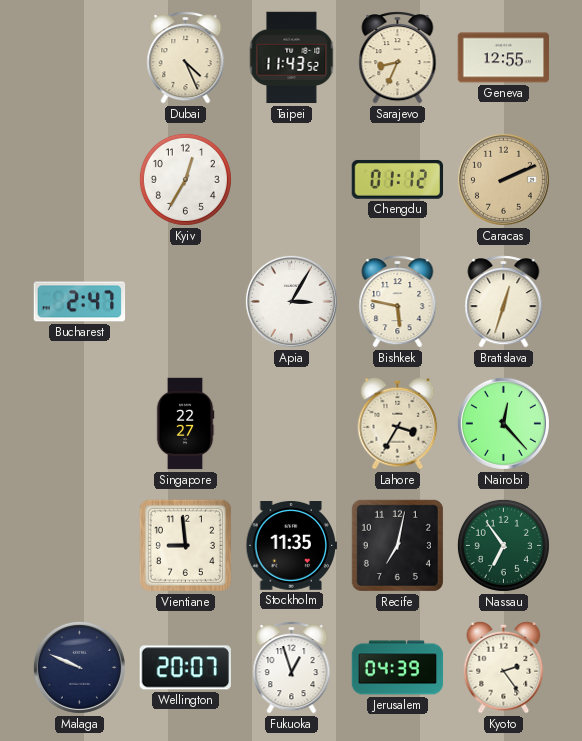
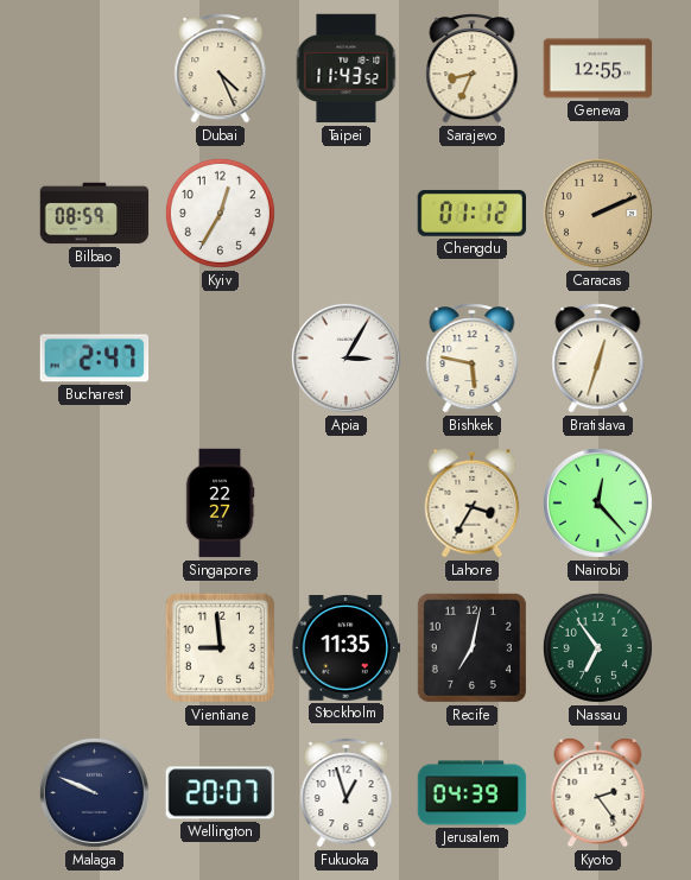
Bilbao: none -> 08:59 (95, 214)
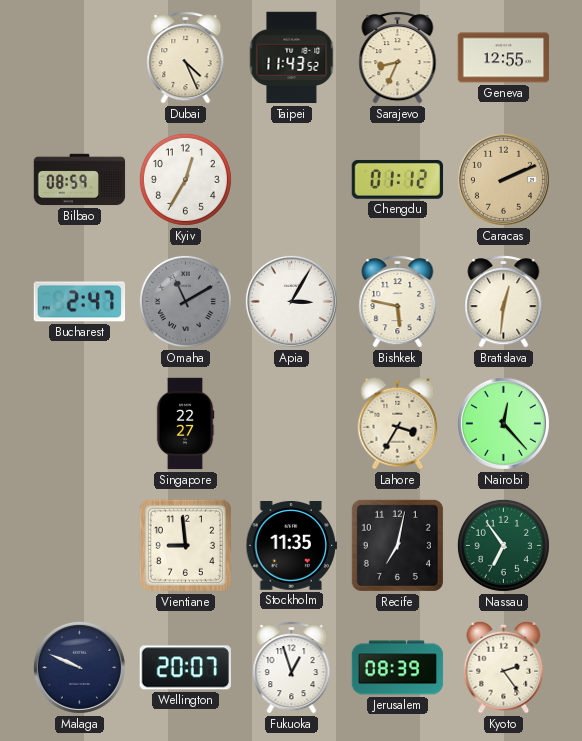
Omaha: none -> 11:10 (185, 301)
Bratislava: 12:33 -> 12:31 (504, 302)
Jerusalem: 04:39 -> 08:39 (398, 668)
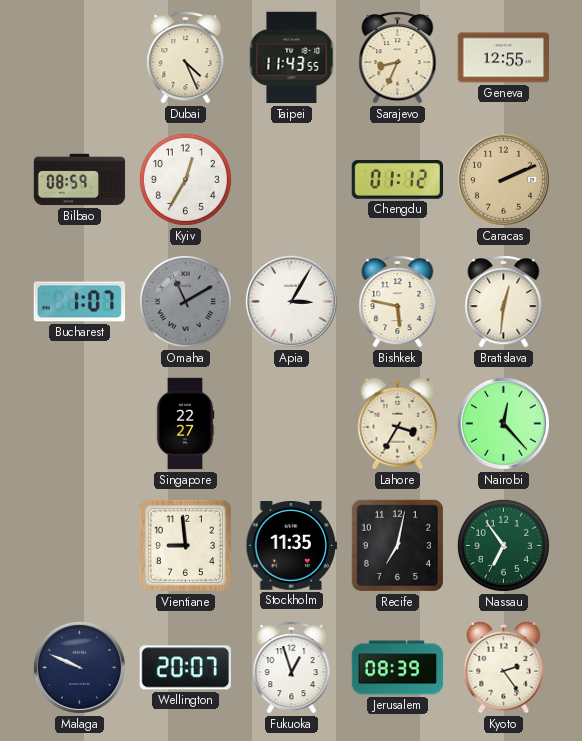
Taipei: 11:43:52 -> 11:43:55 (292, 58)
Bucharest: 2:47 -> 1:07 (80, 302)
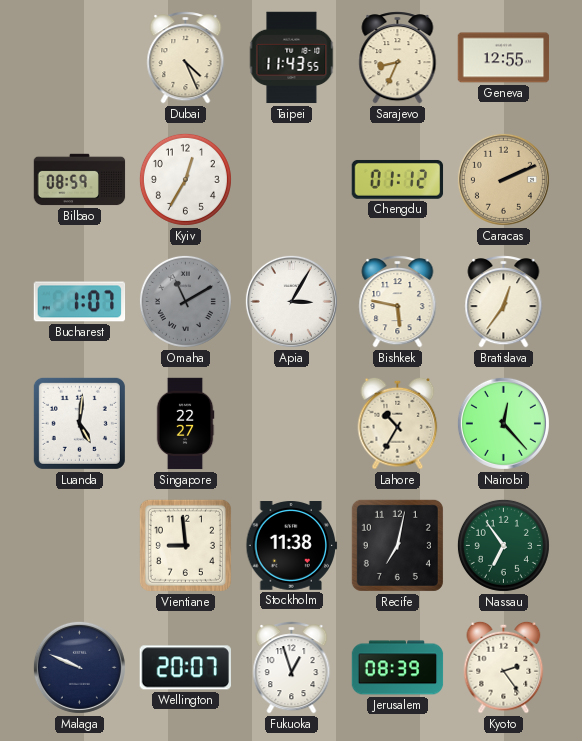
Bratislava: 12:31 -> 12:36 (504, 302)
Luanda: none -> 5:01 (79, 423)
Lahore: 3:35 -> 10:35 (398, 423)
Stockholm: 11:35 -> 11:38 (292, 546)
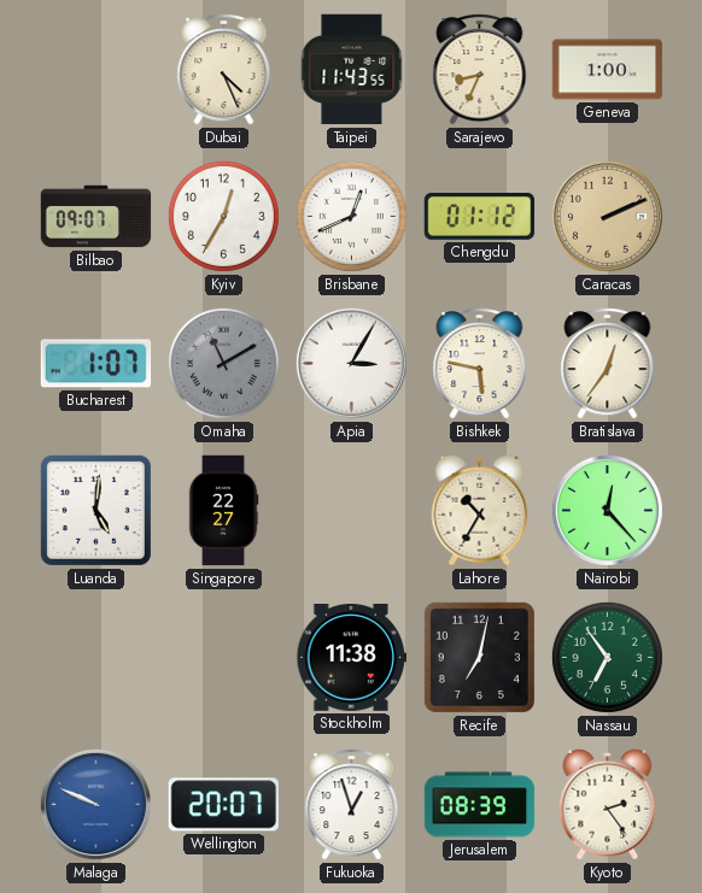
Geneva: 12:55 -> 1:00 (608, 70)
Bilbao: 08:59 -> 09:07 (96, 217)
Brisbane: none -> 12:41 (351, 216)
Vientiane: 8:59 -> none (185, 545)
Malaga dial: navy -> blue (95, 804)
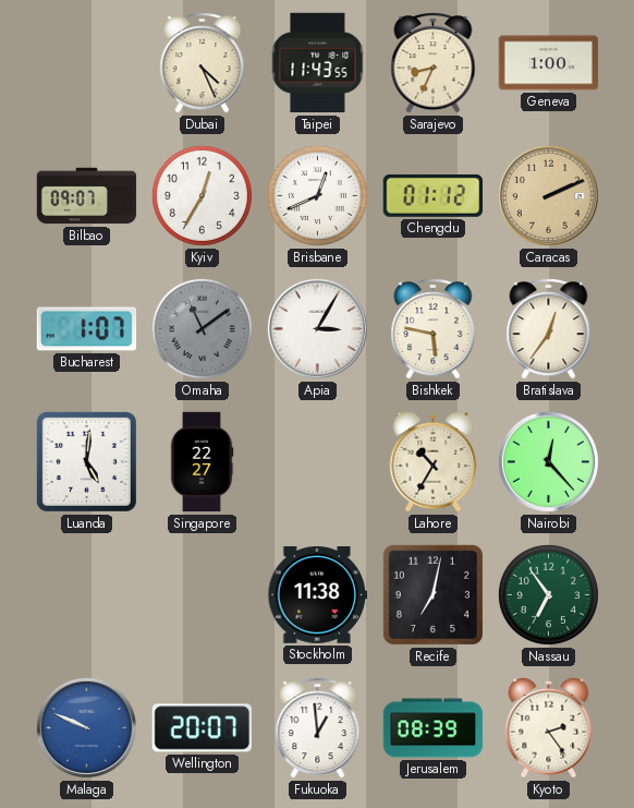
Omaha: 11:10 -> 11:09 (202, 328)
Fukuoka: 12:57 -> 12:59 (318, 728)
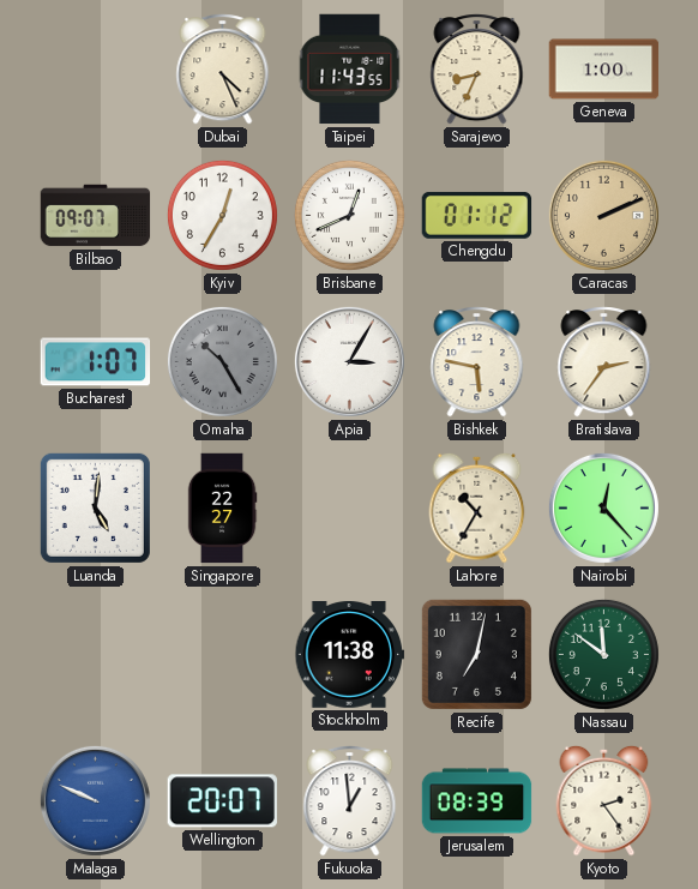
Omaha: 11:09 -> 10:25 (222, 361)
Bratislava: 12:36 -> 2:36 (604, 362)
Nassau: 6:54 -> 11:51 (603, 654)
